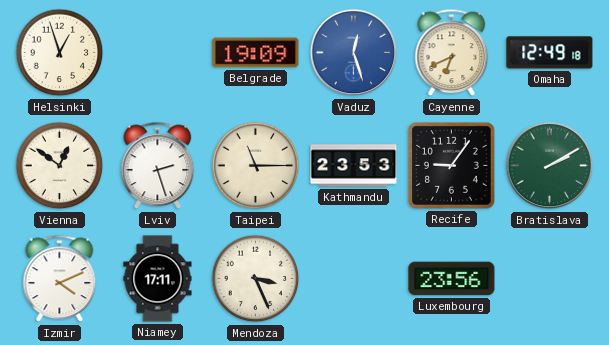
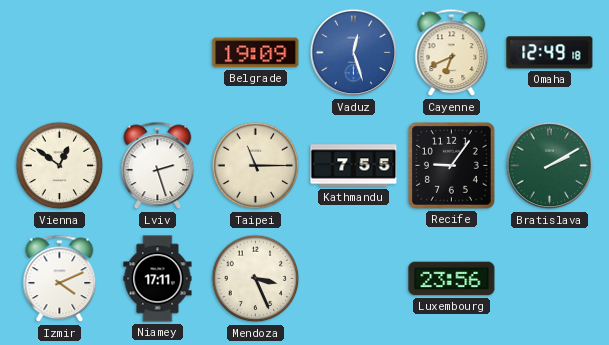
Helsinki: 12:57 -> none (60, 53)
Kathmandu: 23:53 -> 7:55 (354, 166)
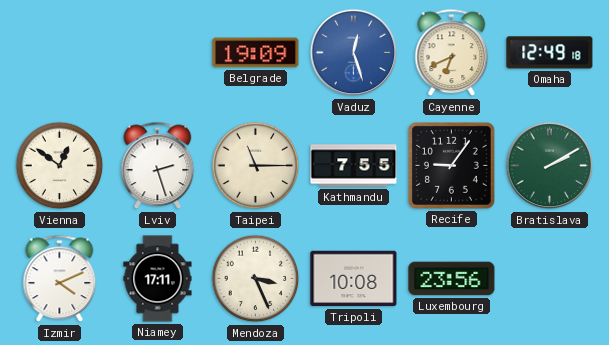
Tripoli: none -> 10:08 (354, 279)
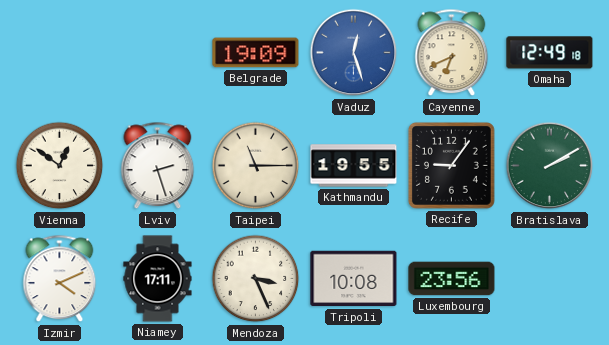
Kathmandu: 7:55 -> 19:55 (354, 166)
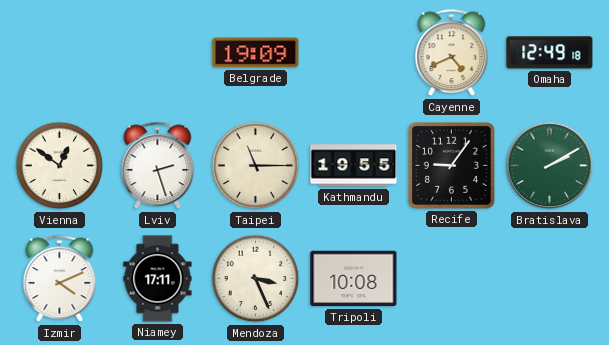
Vaduz: 12:27 -> none (354, 53)
Cayenne: 6:41 -> 4:41 (452, 53)
Luxembourg: 23:56 -> none (452, 279)
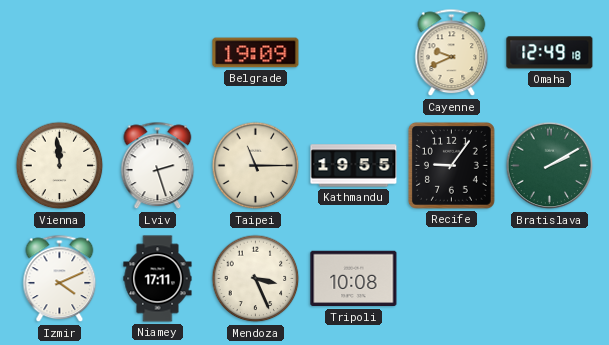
Cayenne: 4:41 -> 9:41 (452, 53)
Vienna: 12:51 -> 11:59 (60, 166)
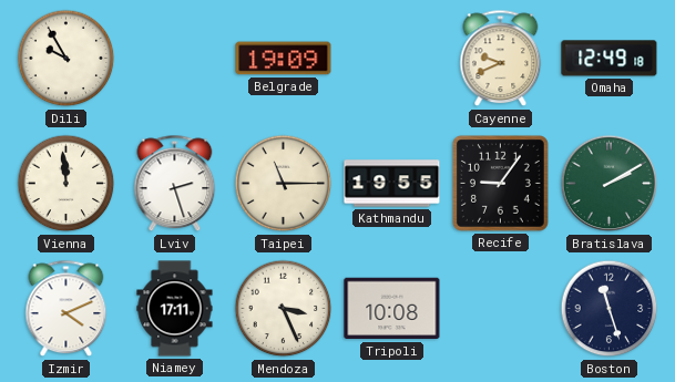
Dili: none -> 9:55 (67, 59)
Boston: none -> 11:27 (610, 309)
